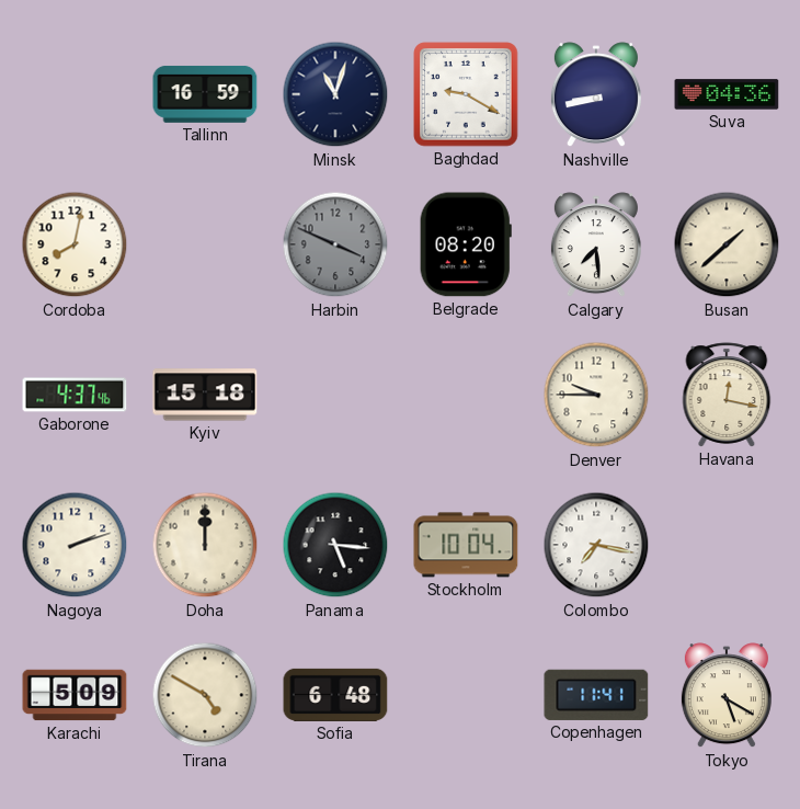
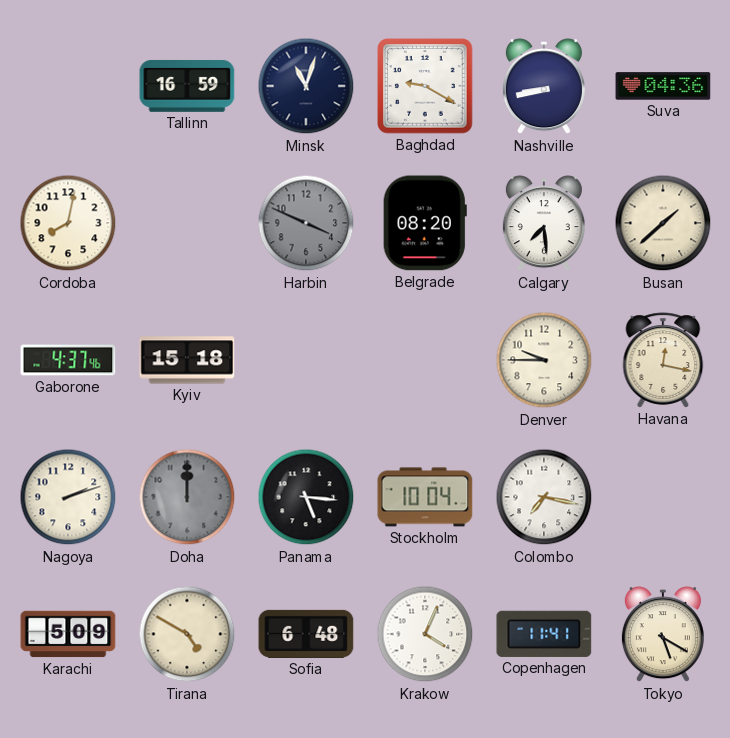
Doha dial: cream -> grey (187, 497)
Krakow: none -> 4:04 (425, 634)
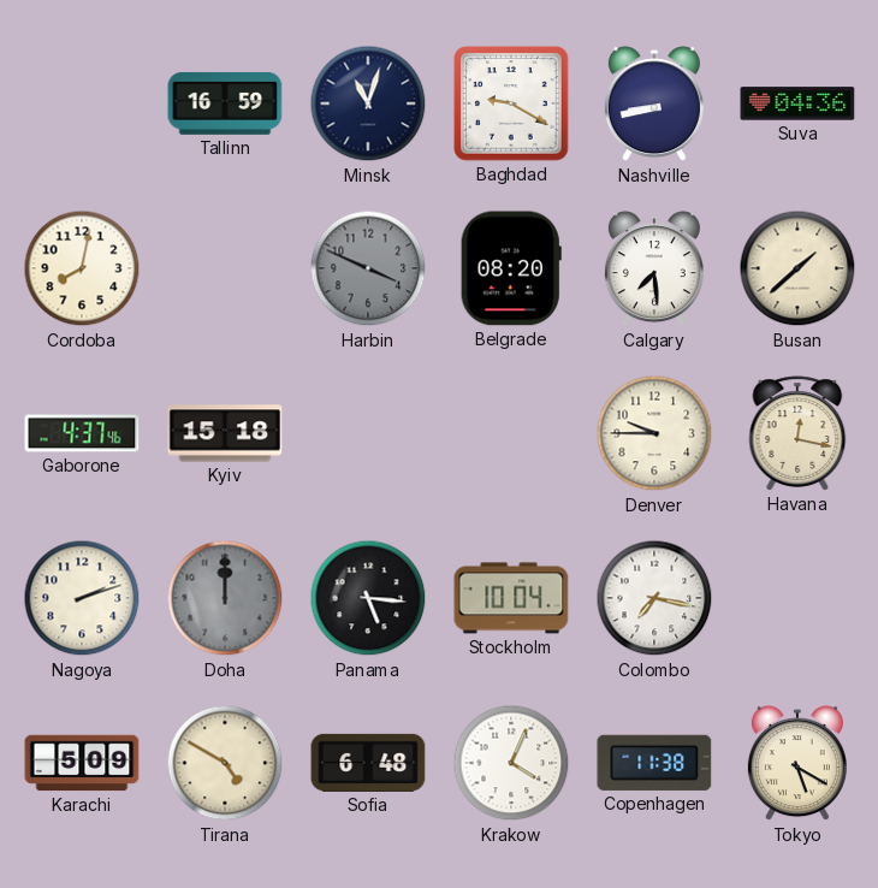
Copenhagen: 11:41 -> 11:38 (654, 763)
